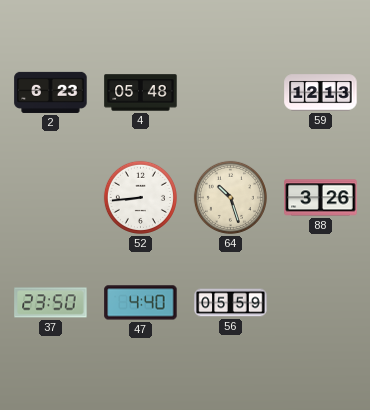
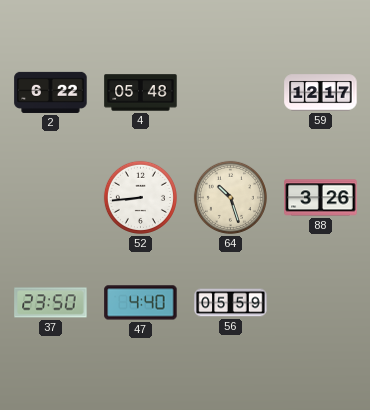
2: 6:23 -> 6:22 (51, 92)
59: 12:13 -> 12:17 (321, 93)
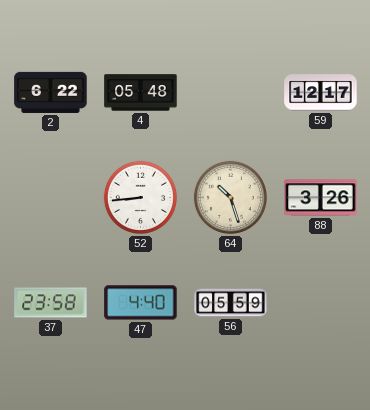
37: 23:50 -> 23:58 (51, 303)
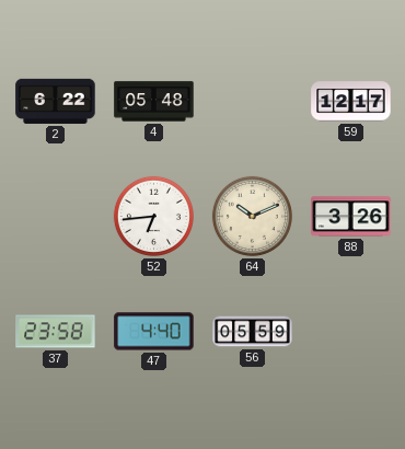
52: 8:44 -> 6:44 (153, 216)
64: 10:27 -> 10:11 (252, 216)
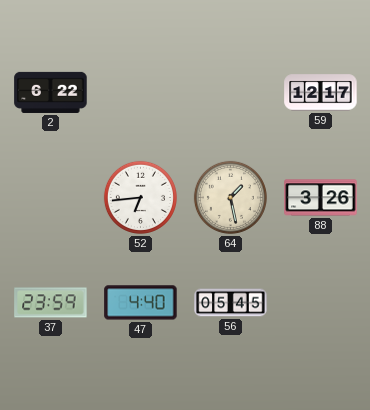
4: 05:48 -> none (154, 102)
64: 10:11 -> 1:28 (230, 197)
37: 23:58 -> 23:59 (51, 303)
56: 05:59 -> 05:45 (231, 303)
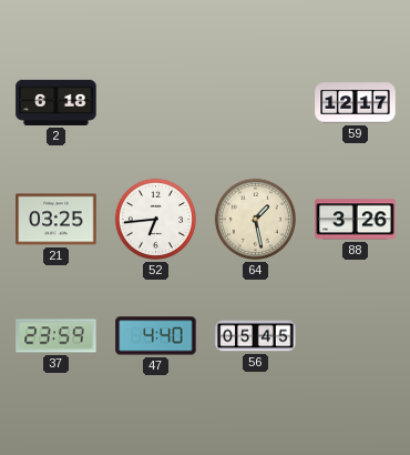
2: 6:22 -> 6:18 (57, 102)
21: none -> 03:25 (57, 220)
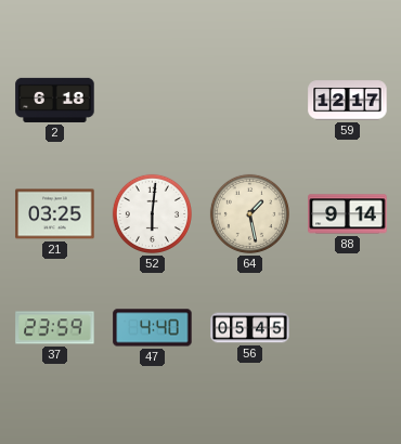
52: 6:44 -> 6:01 (152, 213)
88: 3:26 -> 9:14 (348, 214)
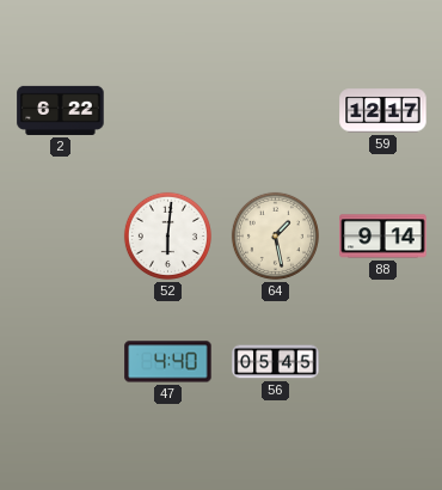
2: 6:18 -> 6:22 (61, 110)
21: 03:25 -> none (55, 214)
37: 23:59 -> none (55, 328)
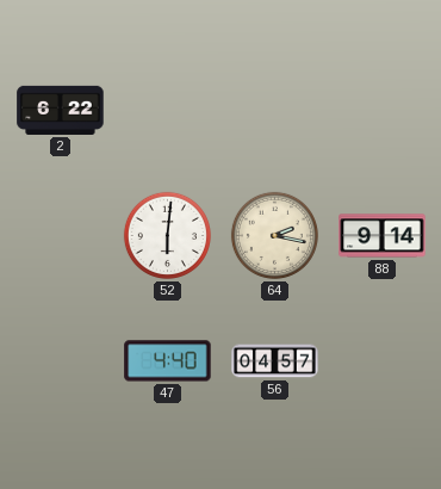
59: 12:17 -> none (383, 111)
64: 1:28 -> 2:17 (274, 235)
56: 05:45 -> 04:57 (275, 361)
